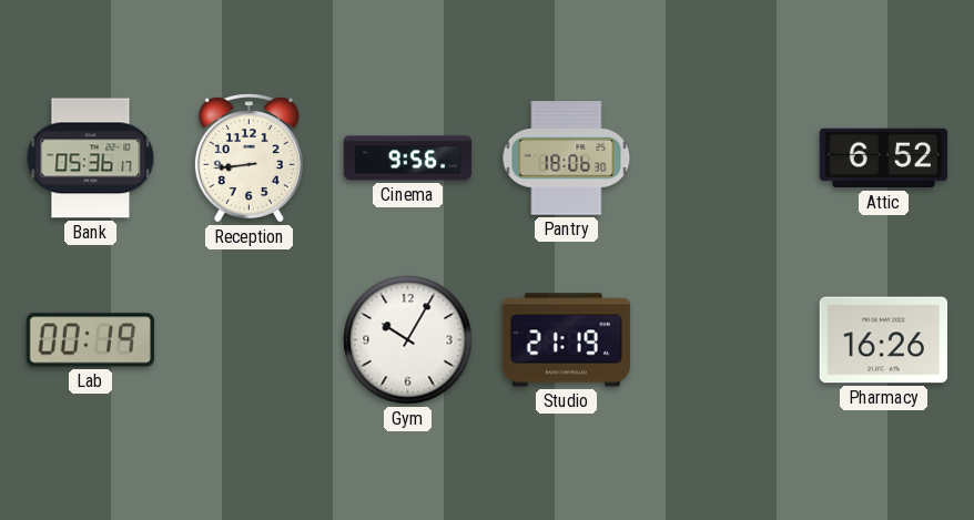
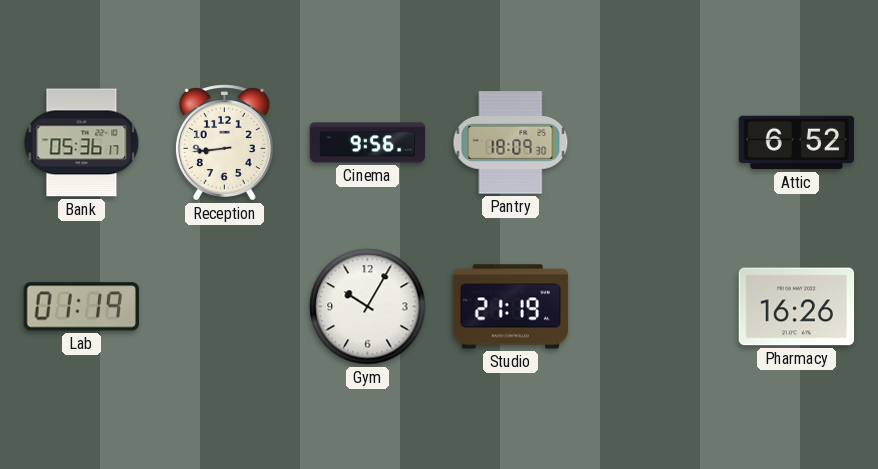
Pantry: 18:06 -> 18:09 (511, 143)
Lab: 00:19 -> 01:19 (81, 307)
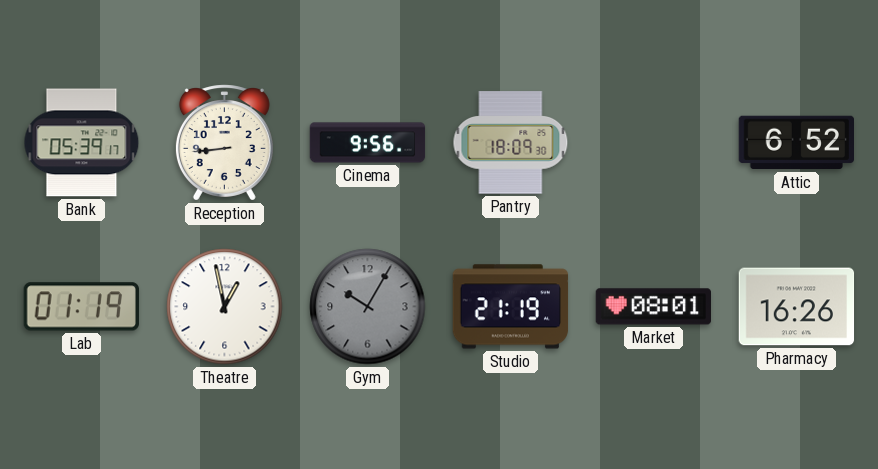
Bank: 05:36 -> 05:39 (82, 143)
Theatre: none -> 12:58 (225, 307)
Gym dial: white -> grey (368, 307)
Market: none -> 08:01 (653, 307)
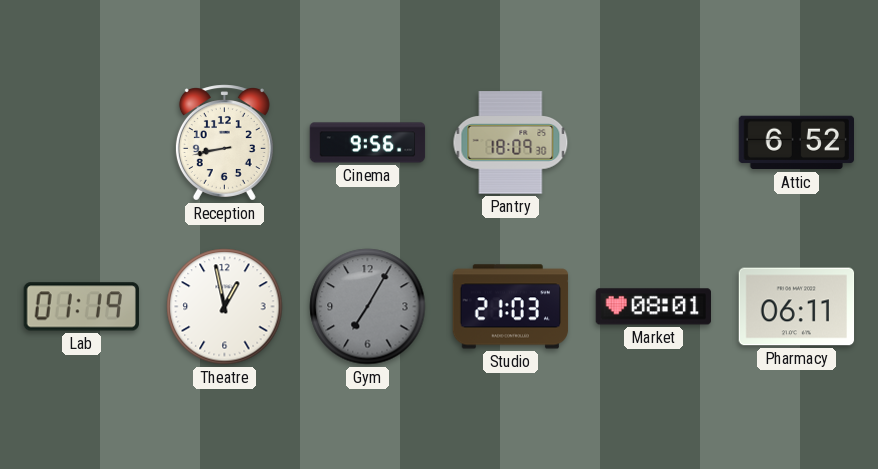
Bank: 05:39 -> none (82, 143)
Reception: 8:44 -> 8:43 (224, 143)
Gym: 10:05 -> 7:05 (368, 307)
Studio: 21:19 -> 21:03 (511, 307)
Pharmacy: 16:26 -> 06:11 (797, 307)
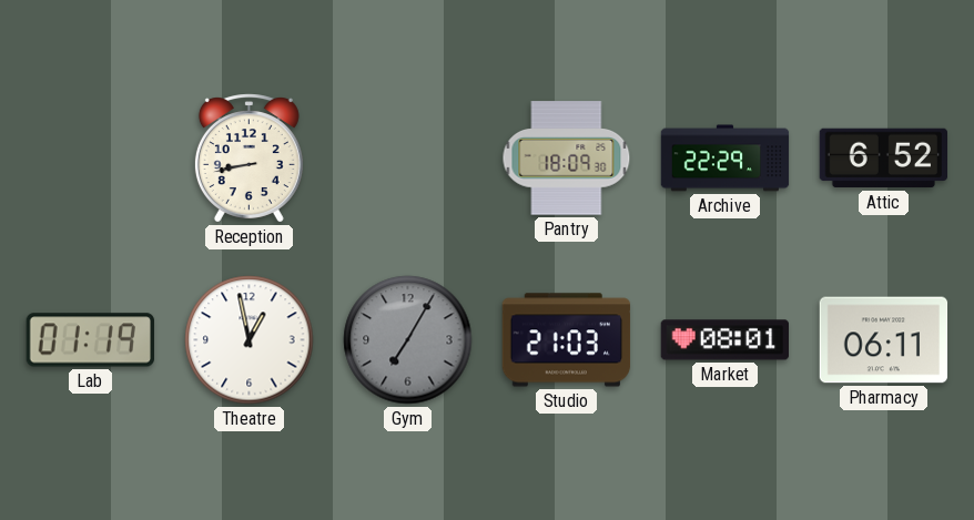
Cinema: 9:56 -> none (368, 143)
Archive: none -> 22:29 (726, 159)
